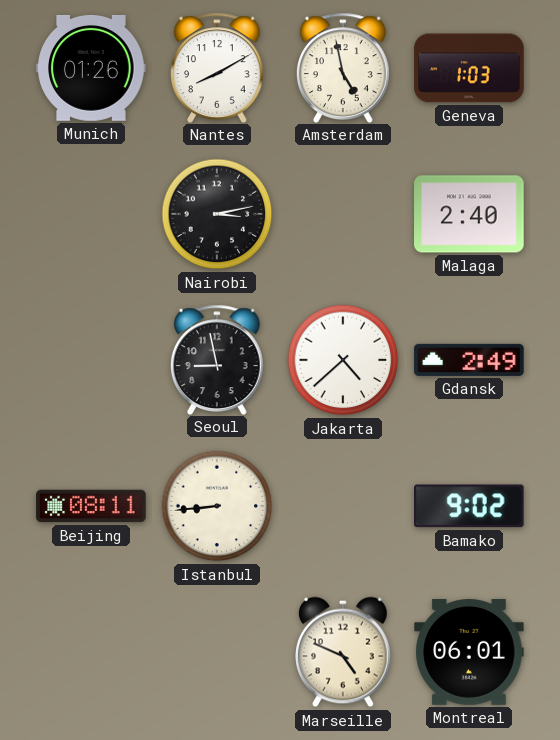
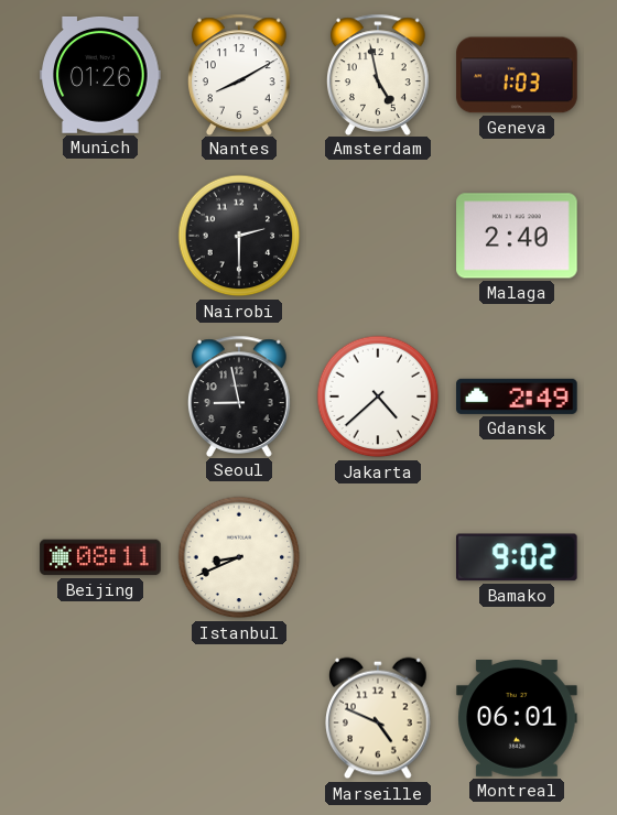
Nairobi: 3:13 -> 2:30 (239, 236)
Istanbul: 8:44 -> 8:41 (239, 557)
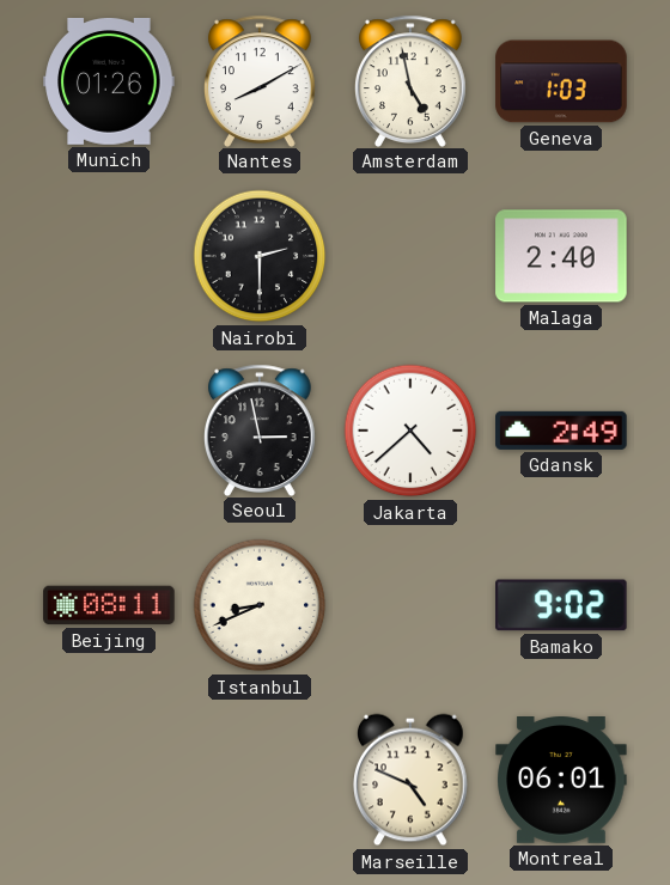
Seoul: 8:58 -> 2:58 (261, 429)
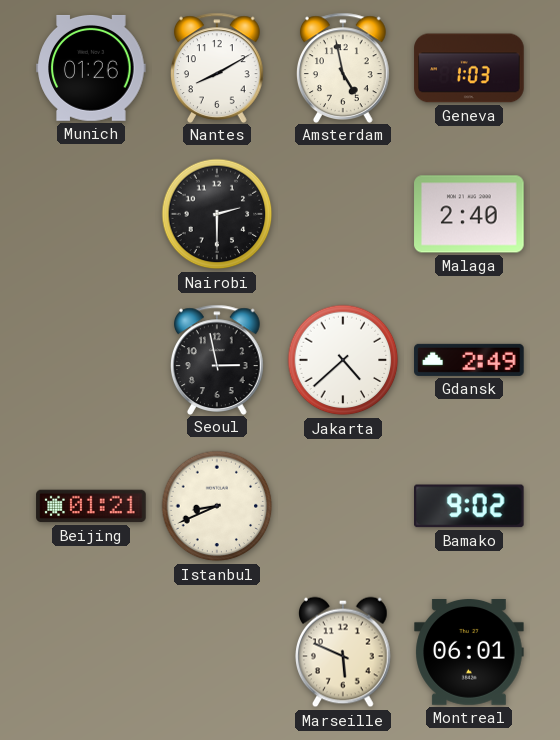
Beijing: 08:11 -> 01:21 (91, 506)
Marseille: 4:49 -> 5:49 (344, 652)
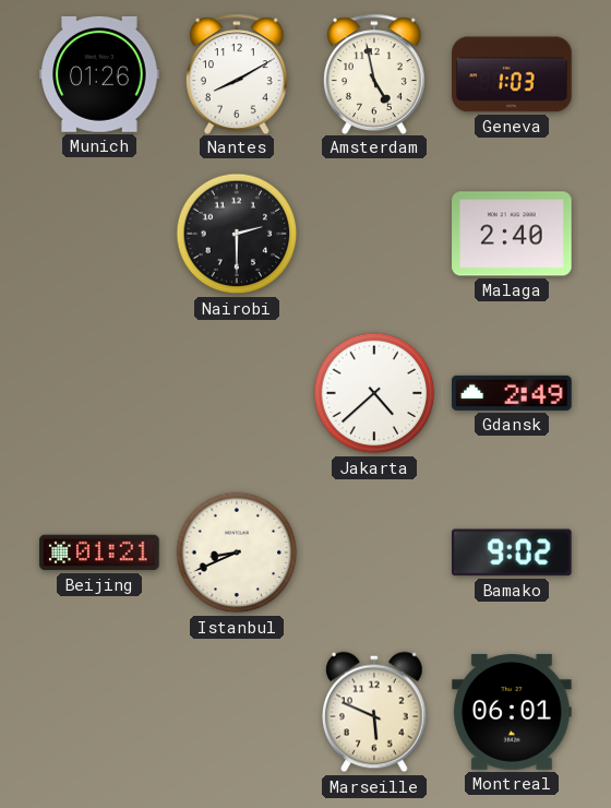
Seoul: 2:58 -> none (218, 359)
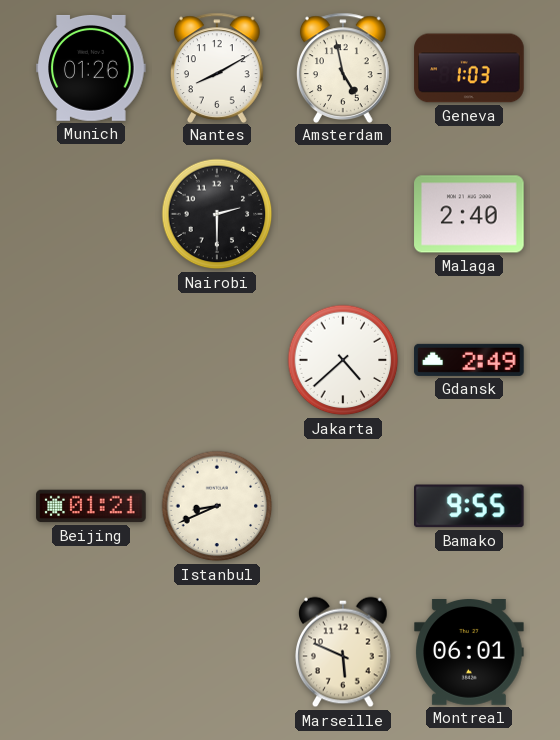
Bamako: 9:02 -> 9:55 (470, 506)
